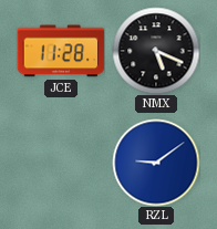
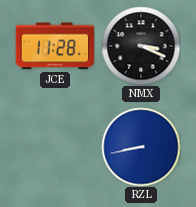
NMX: 5:19 -> 3:19 (141, 46)
RZL: 9:09 -> 8:43 (141, 147)
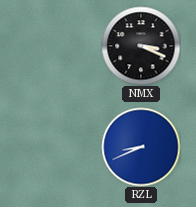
JCE: 11:28 -> none (55, 46)
RZL: 8:43 -> 8:41 (141, 147)
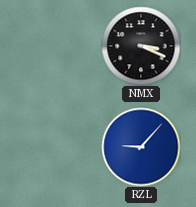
RZL: 8:41 -> 9:07 (141, 147)
